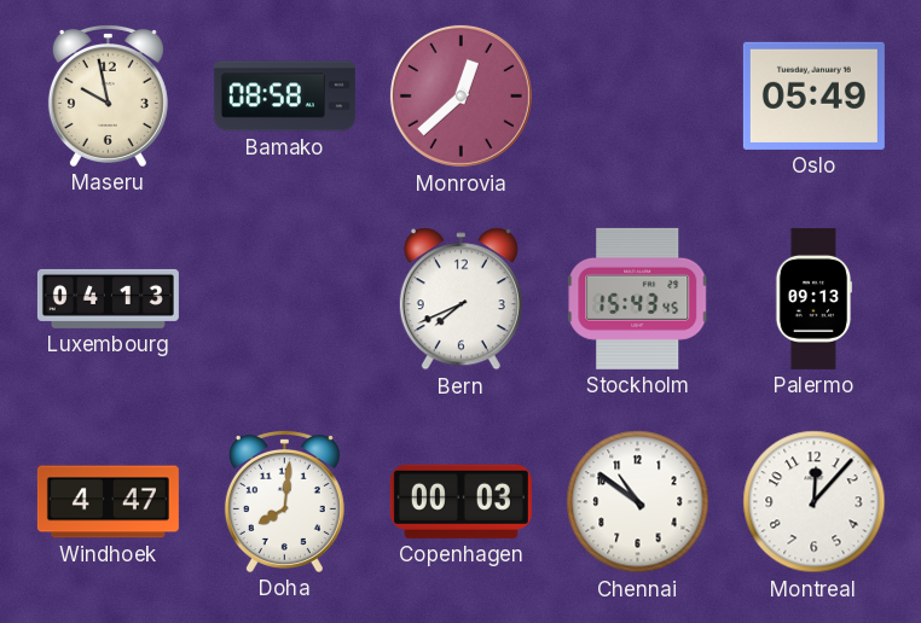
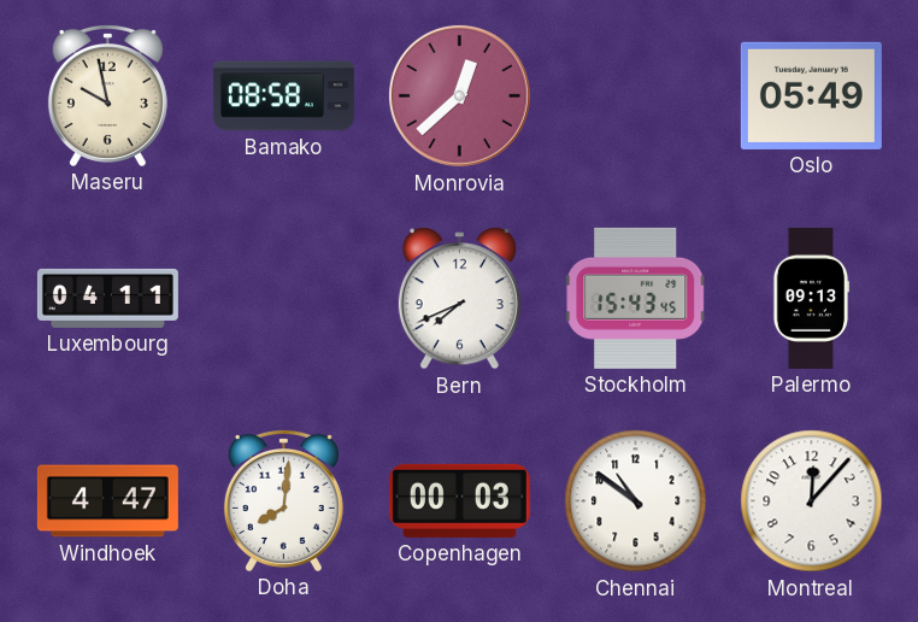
Luxembourg: 04:13 -> 04:11 (107, 298)
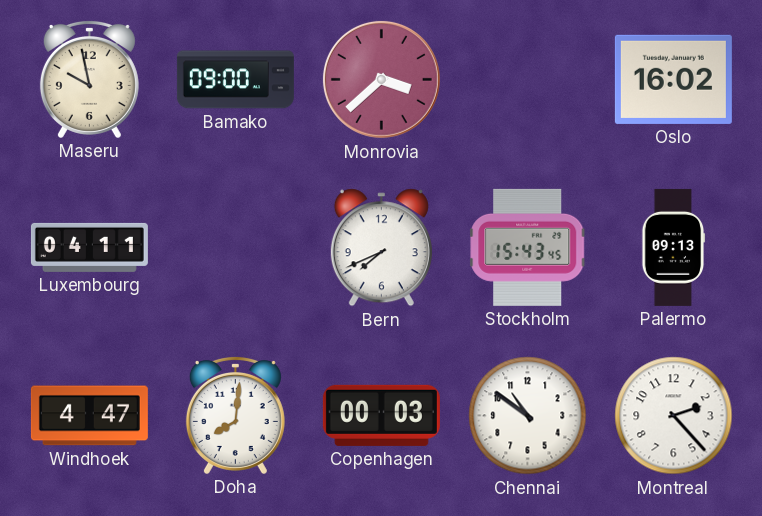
Bamako: 08:58 -> 09:00 (235, 80)
Monrovia: 12:38 -> 3:38 (381, 79)
Oslo: 05:49 -> 16:02 (673, 79)
Montreal: 12:07 -> 2:23 (674, 416)
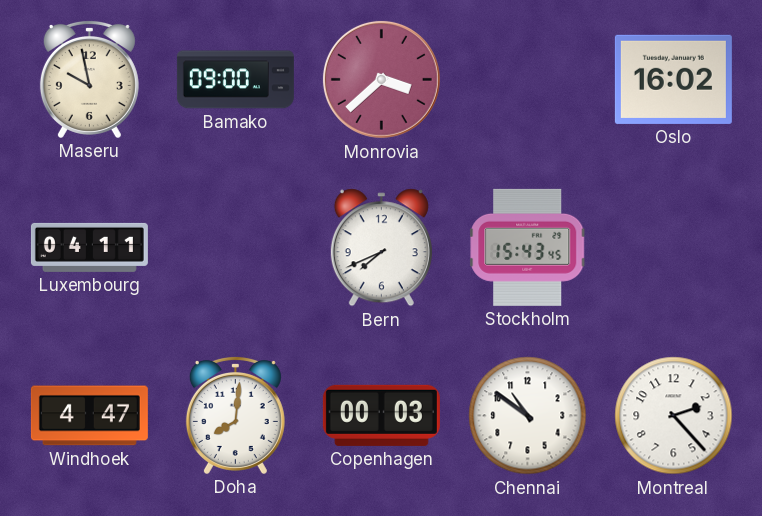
Palermo: 09:13 -> none (673, 247)
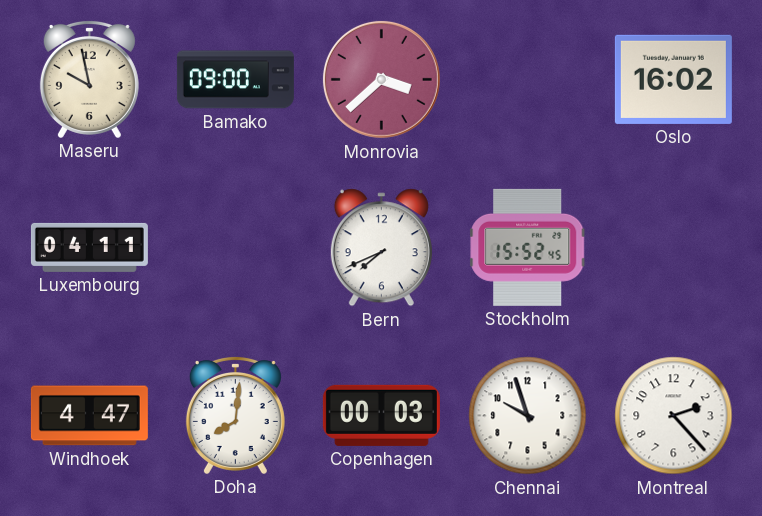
Stockholm: 15:43 -> 15:52 (528, 247)
Chennai: 10:51 -> 9:57 (528, 416)
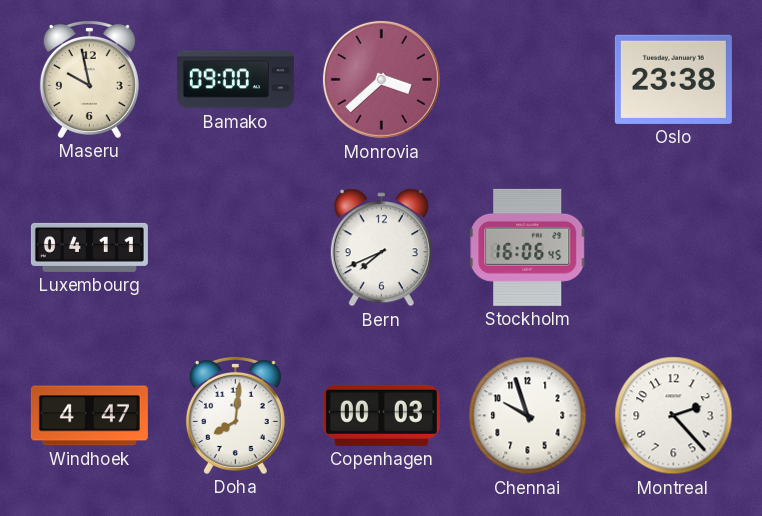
Oslo: 16:02 -> 23:38 (673, 79)
Stockholm: 15:52 -> 16:06 (528, 247)
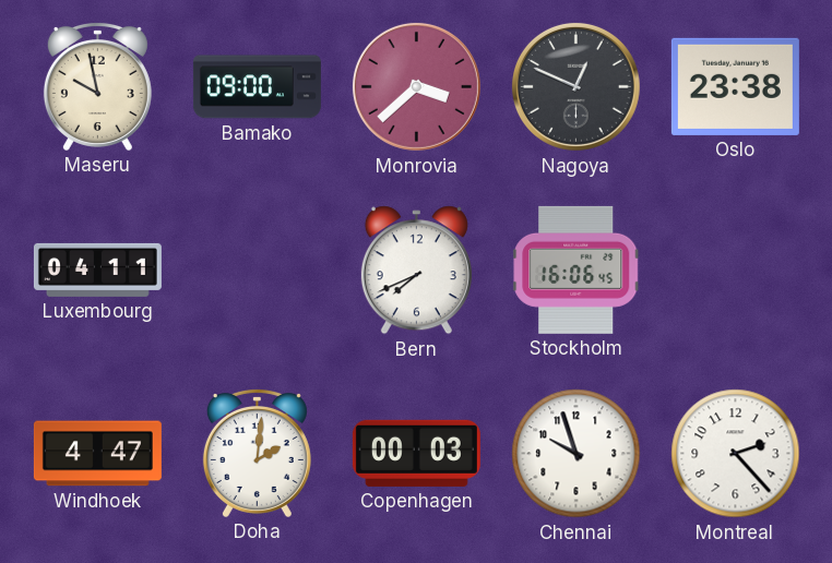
Nagoya: none -> 12:49 (575, 86)
Doha: 8:01 -> 2:01 (257, 453)
